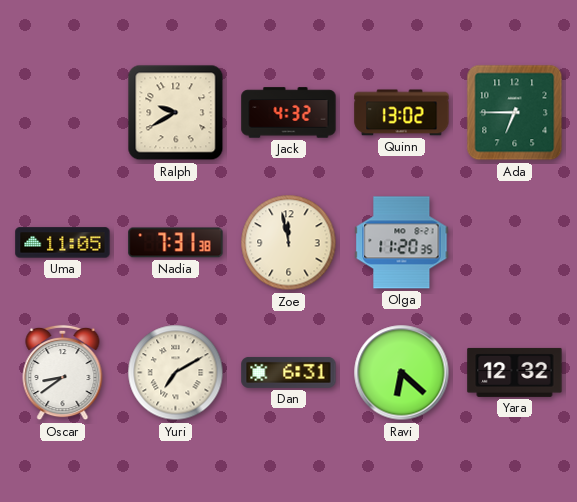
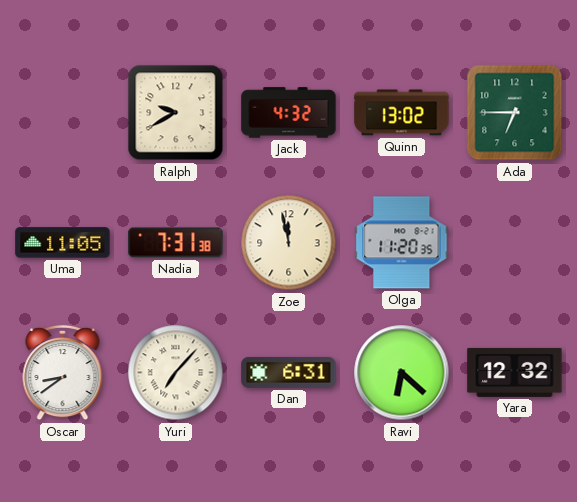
Yuri: 7:10 -> 7:07 (176, 373)
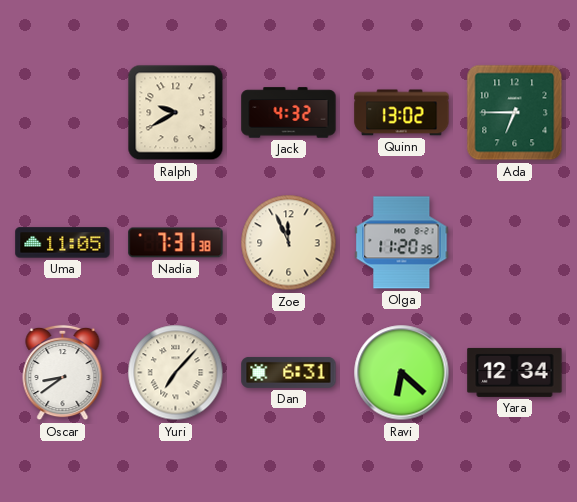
Zoe: 11:58 -> 11:56 (289, 243)
Yara: 12:32 -> 12:34 (515, 372)
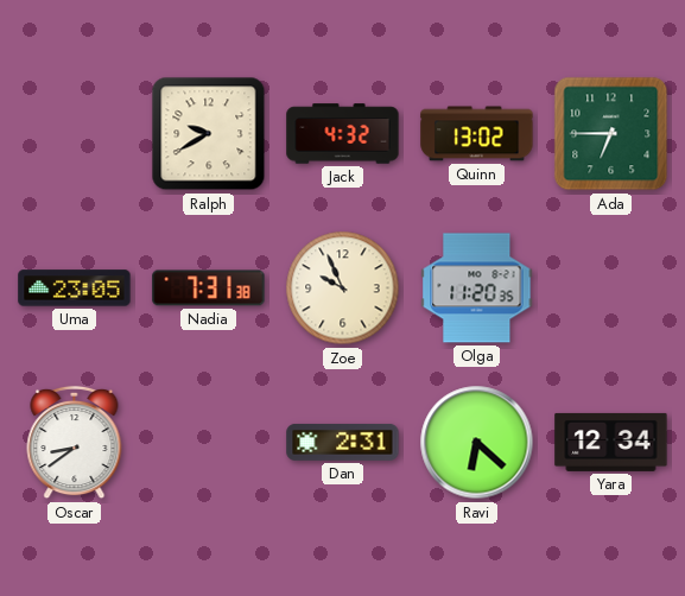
Uma: 11:05 -> 23:05 (75, 289)
Zoe: 11:56 -> 9:56 (343, 289)
Yuri: 7:07 -> none (176, 373)
Dan: 6:31 -> 2:31 (343, 442)
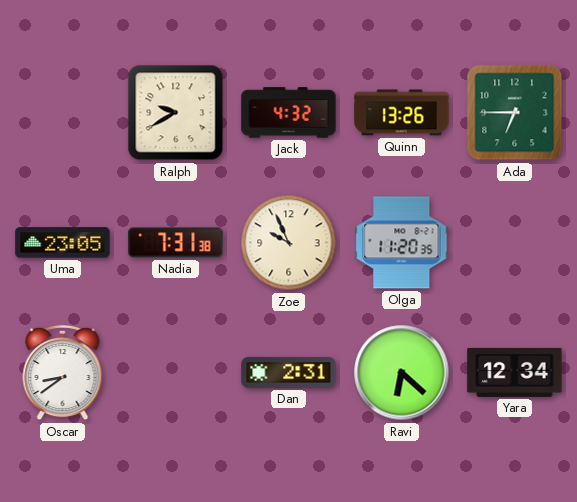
Quinn: 13:02 -> 13:26 (402, 113)
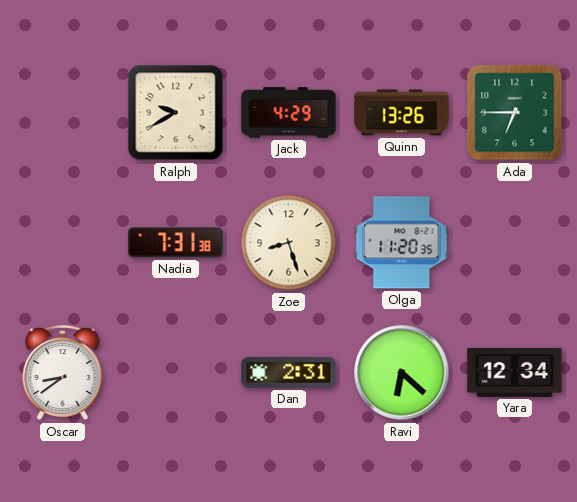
Jack: 4:32 -> 4:29 (289, 113)
Uma: 23:05 -> none (63, 243)
Zoe: 9:56 -> 8:27 (289, 243)
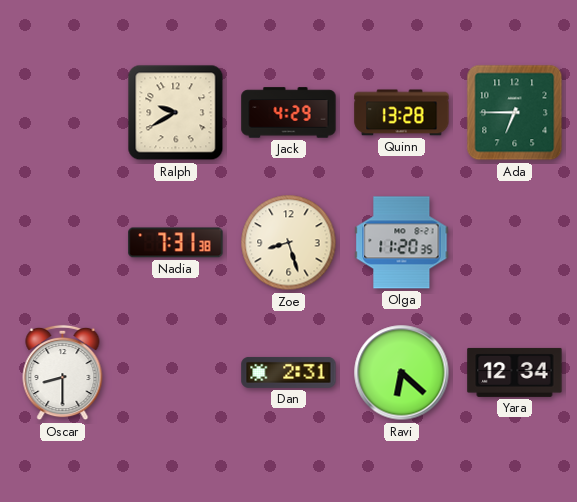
Quinn: 13:26 -> 13:28 (402, 113)
Oscar: 8:39 -> 8:30 (63, 373)
